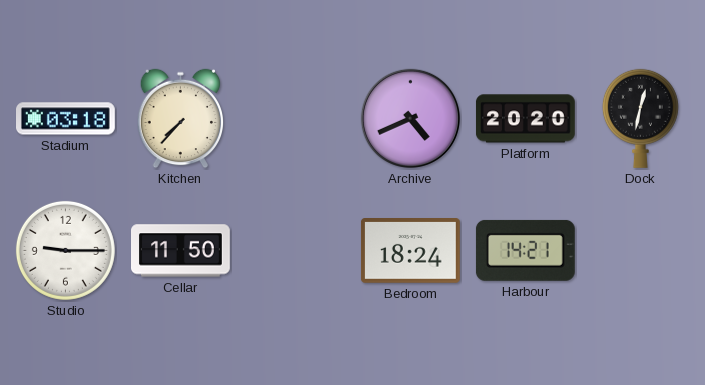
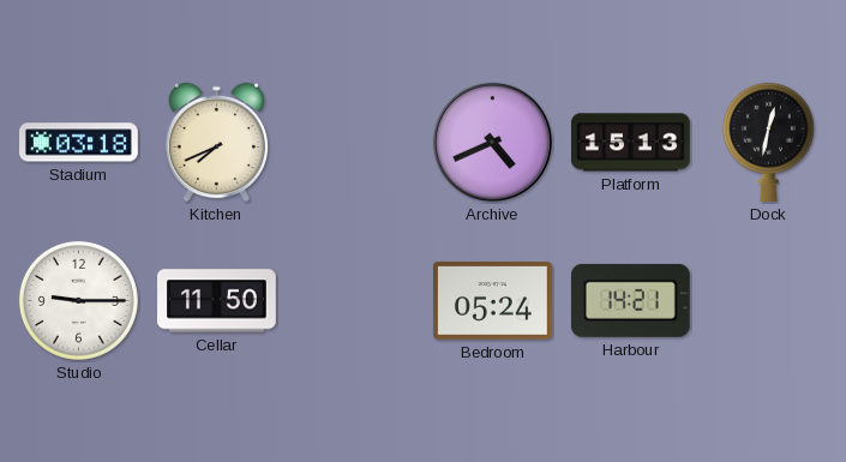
Kitchen: 7:37 -> 7:41 (216, 143)
Platform: 20:20 -> 15:13 (630, 143)
Bedroom: 18:24 -> 05:24 (492, 301)
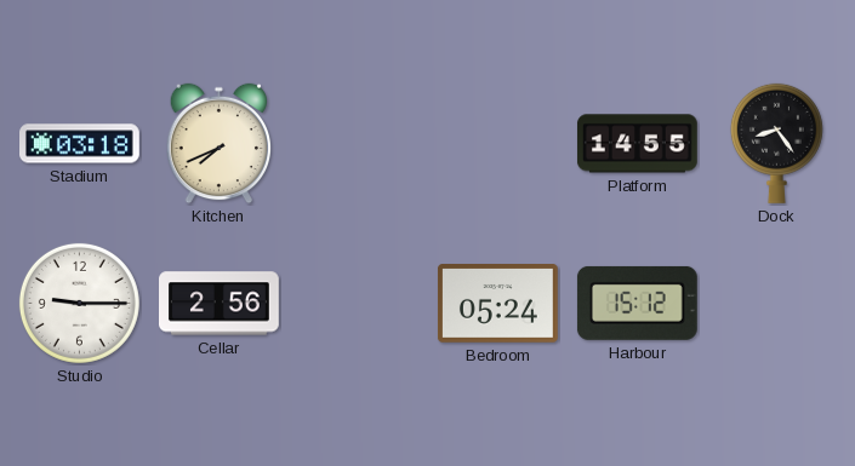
Archive: 4:41 -> none (492, 142)
Platform: 15:13 -> 14:55 (637, 144)
Dock: 12:32 -> 8:24 (776, 143)
Cellar: 11:50 -> 2:56 (220, 304)
Harbour: 14:21 -> 15:12 (637, 303)
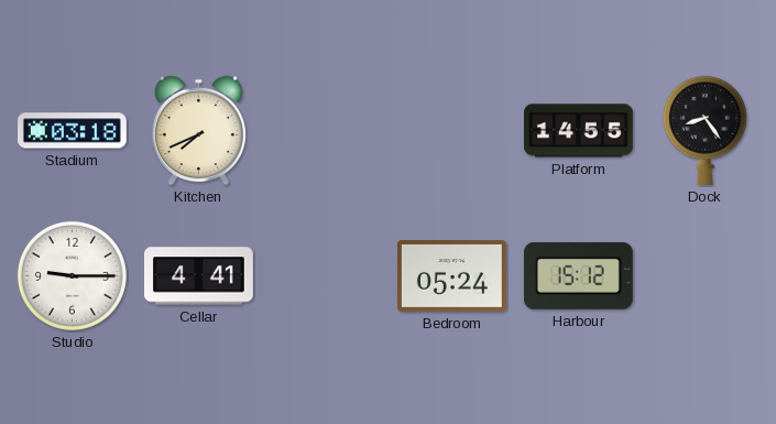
Cellar: 2:56 -> 4:41 (199, 276)
